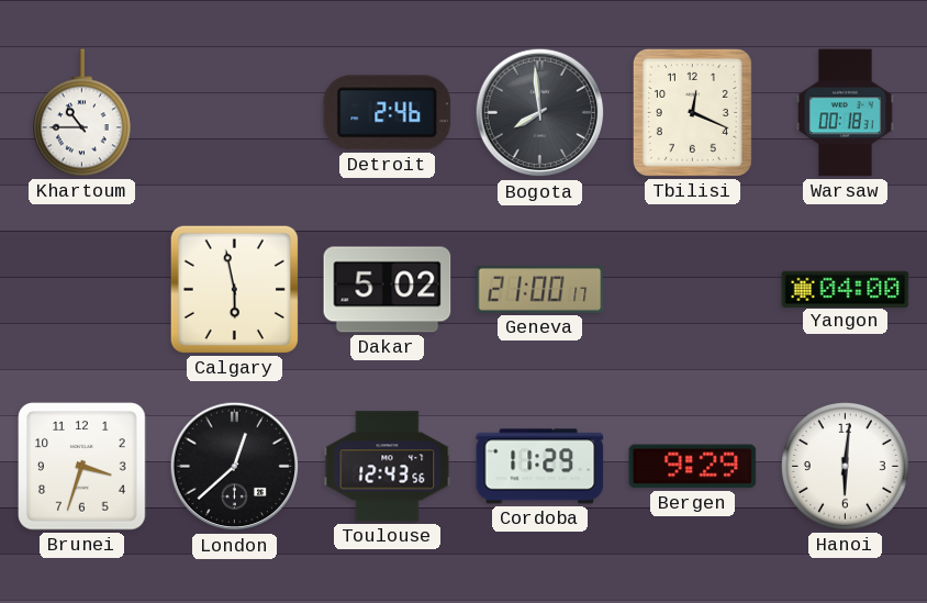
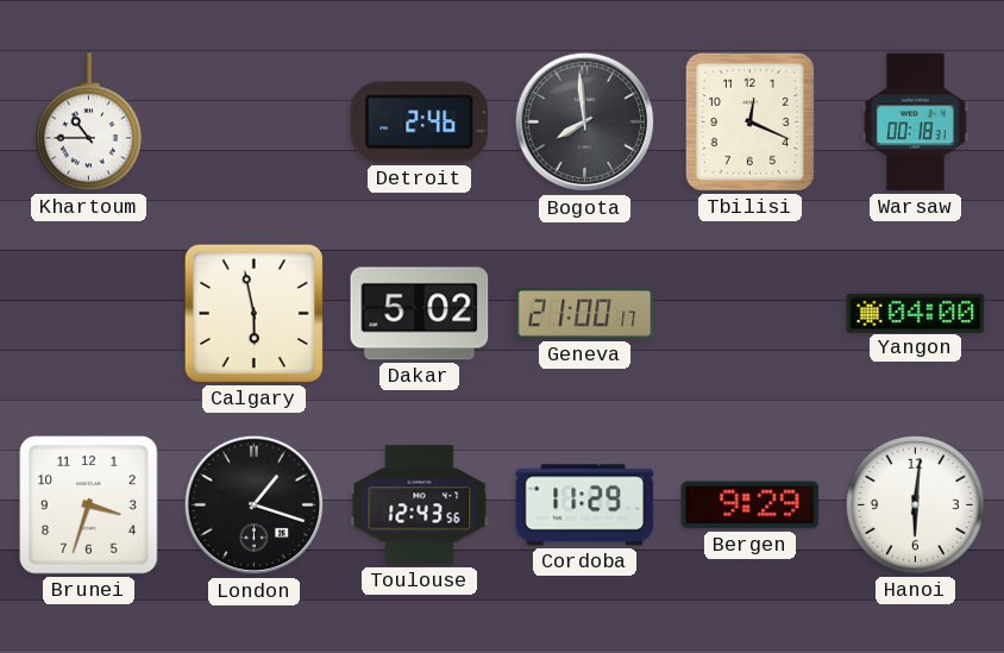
London: 12:38 -> 1:18 (255, 506)
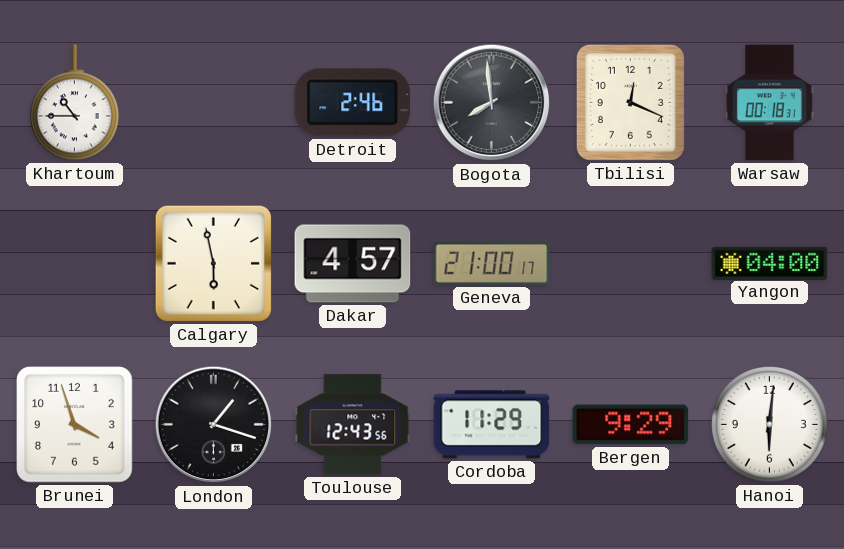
Dakar: 5:02 -> 4:57 (353, 264)
Brunei: 3:33 -> 3:57 (75, 425)
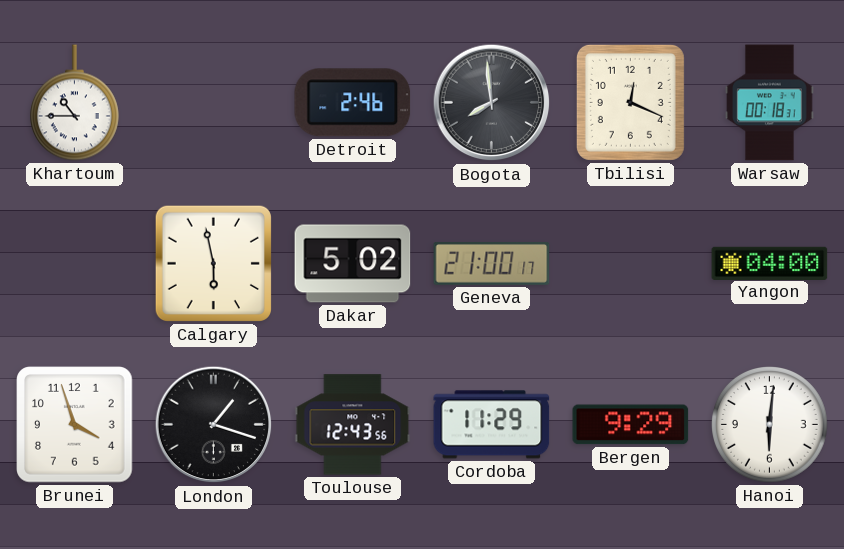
Dakar: 4:57 -> 5:02 (353, 264)
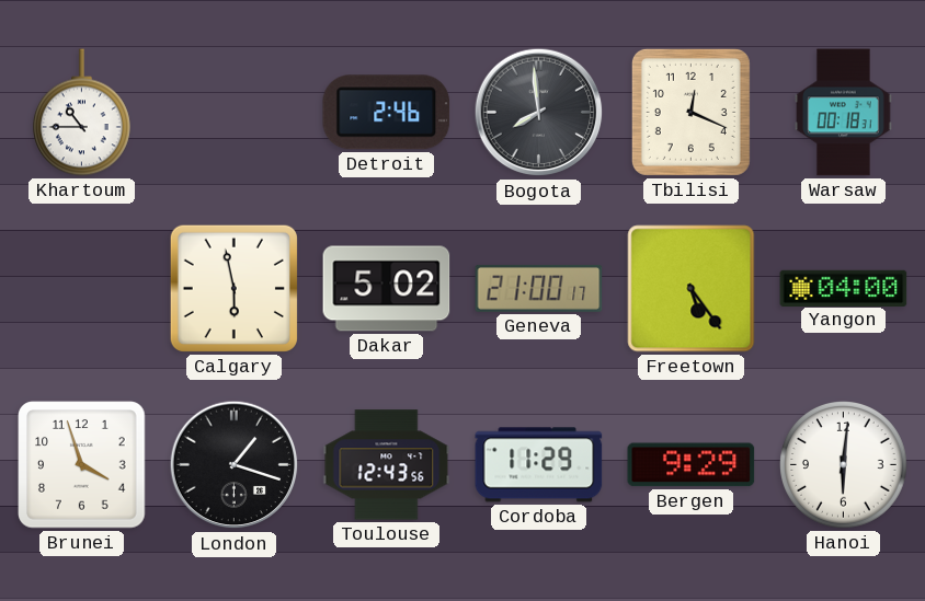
Freetown: none -> 5:24 (692, 289)
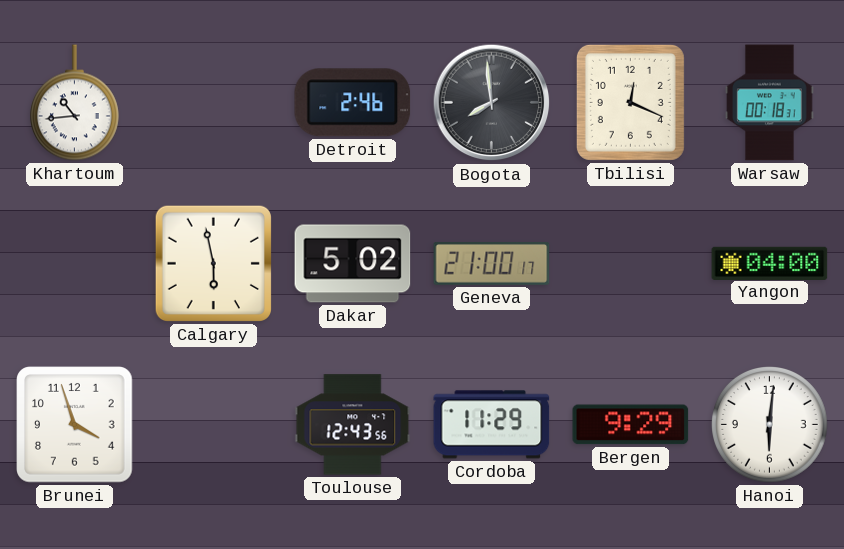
Khartoum: 10:45 -> 10:44 (74, 103)
Freetown: 5:24 -> none (692, 289)
London: 1:18 -> none (235, 465)
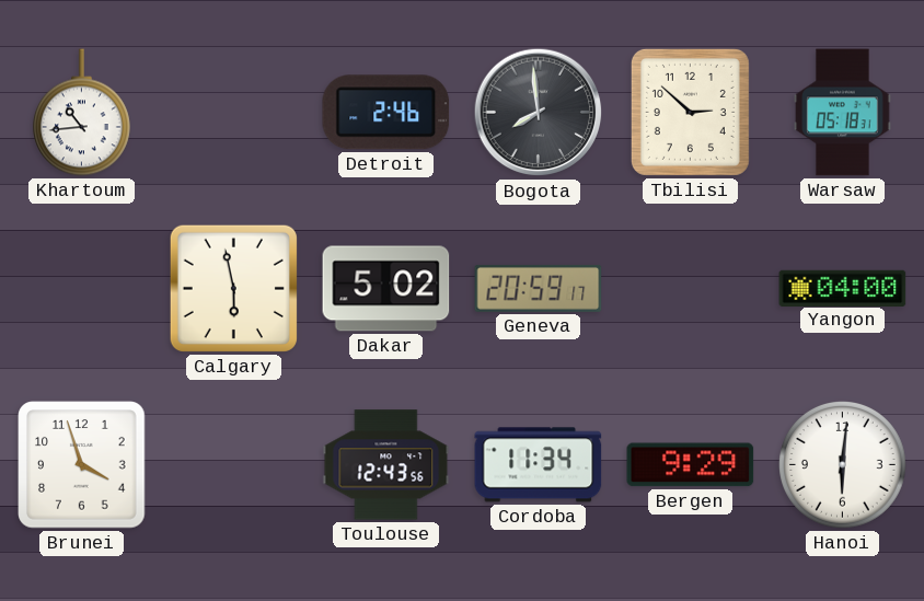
Tbilisi: 12:19 -> 2:52 (690, 112)
Warsaw: 00:18 -> 05:18 (843, 113)
Geneva: 21:00 -> 20:59 (539, 288)
Cordoba: 11:29 -> 11:34 (539, 465)
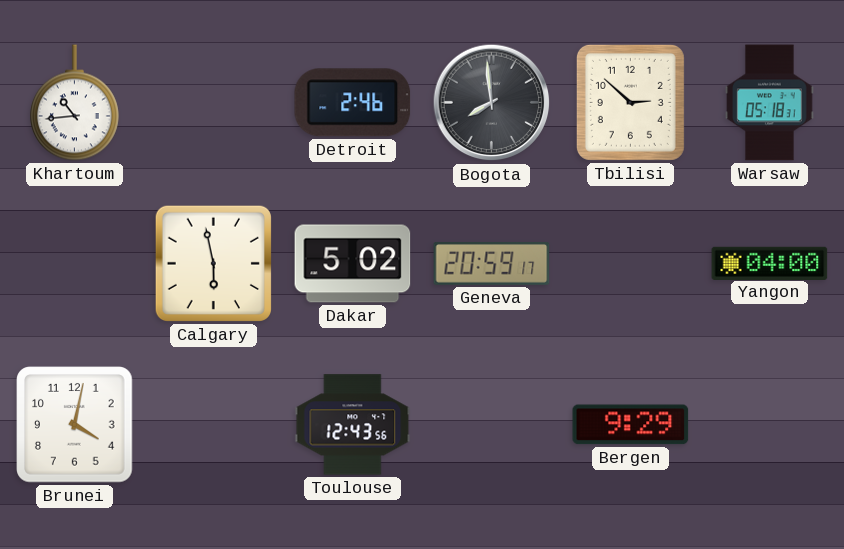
Brunei: 3:57 -> 4:02 (75, 425)
Cordoba: 11:34 -> none (539, 465)
Hanoi: 6:01 -> none (843, 465)
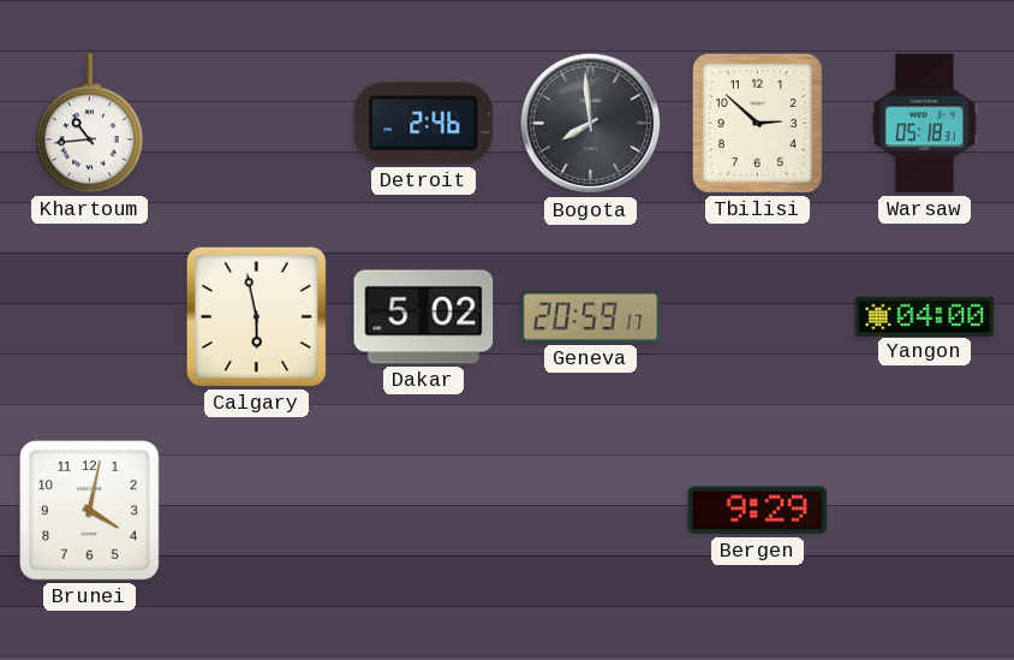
Toulouse: 12:43 -> none (353, 425)
